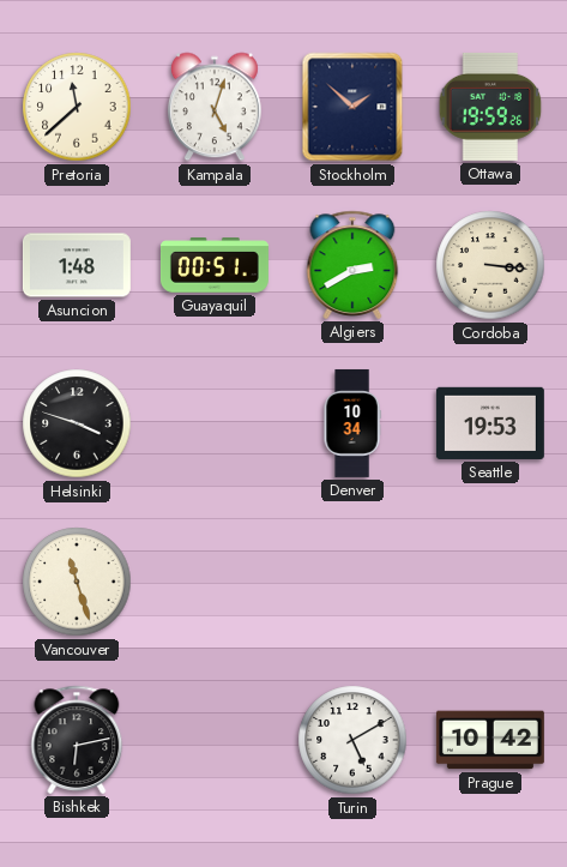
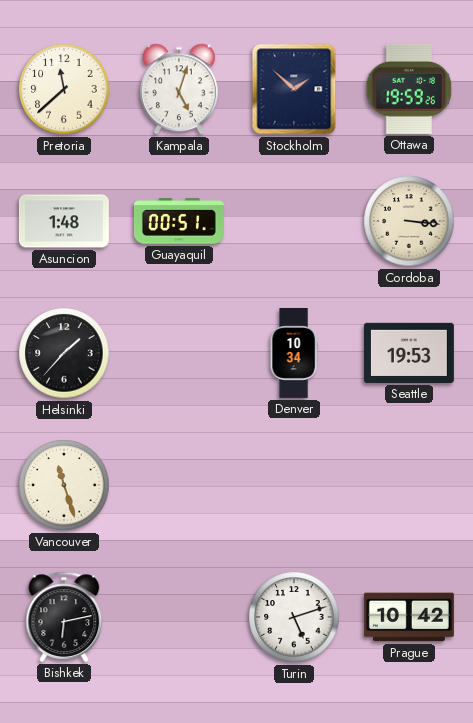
Algiers: 2:40 -> none (352, 265)
Helsinki: 3:48 -> 1:37 (64, 353)
Turin: 5:10 -> 5:12 (294, 617)
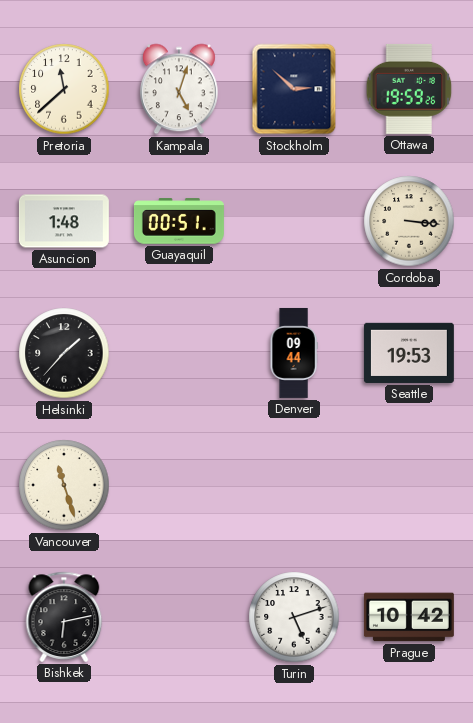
Stockholm: 1:52 -> 2:52 (294, 89)
Denver: 10:34 -> 09:44 (294, 353)
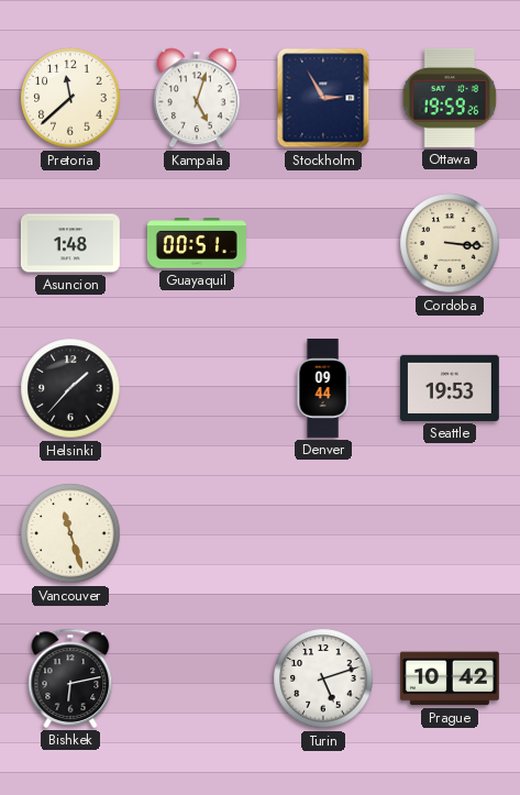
Stockholm: 2:52 -> 2:55 (323, 98)
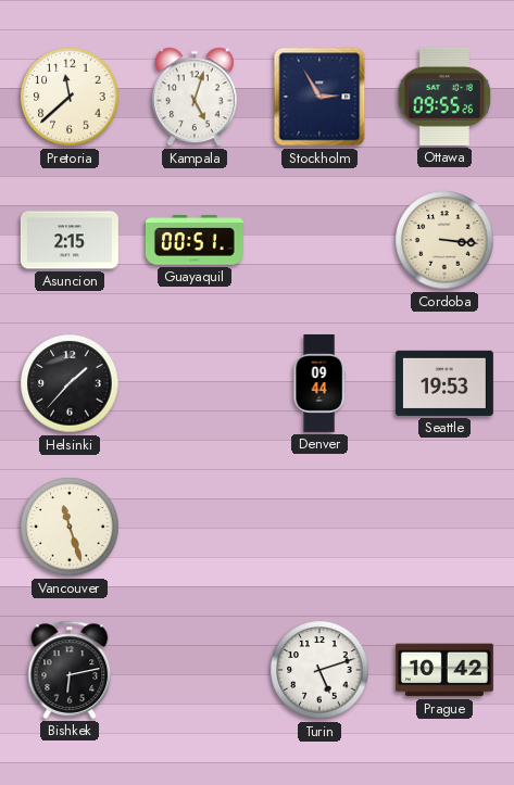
Ottawa: 19:59 -> 09:55 (444, 97)
Asuncion: 1:48 -> 2:15 (70, 240)
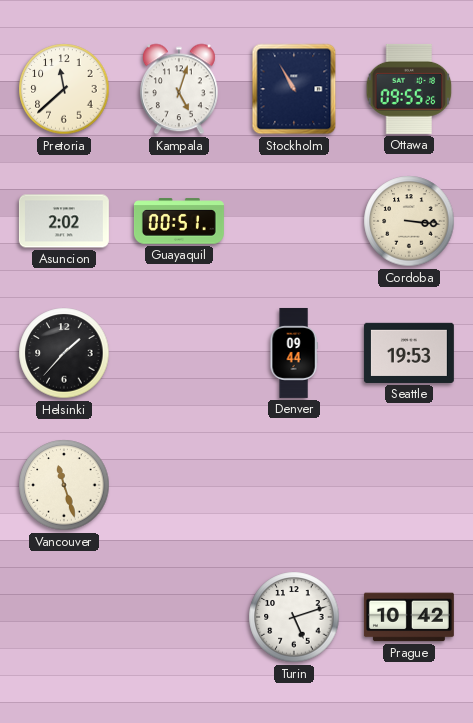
Stockholm: 2:55 -> 10:55 (294, 89)
Asuncion: 2:15 -> 2:02 (64, 221)
Bishkek: 6:13 -> none (70, 670)
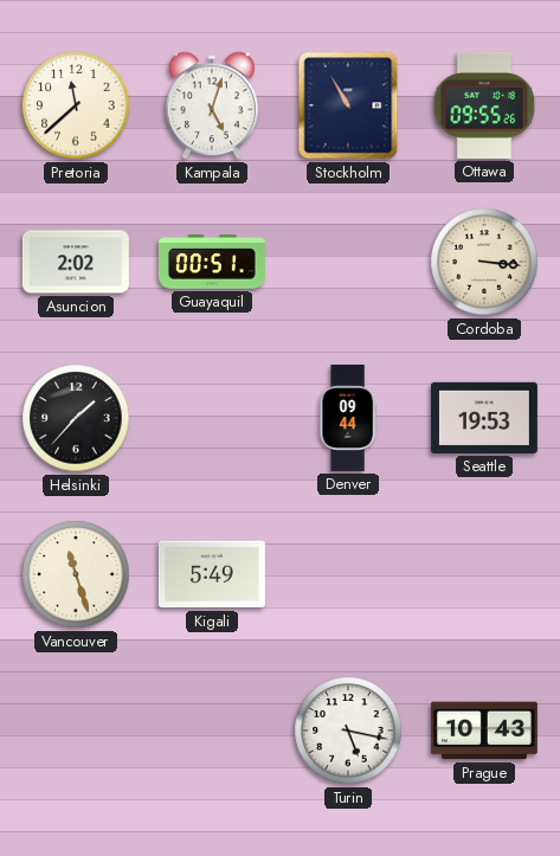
Kigali: none -> 5:49 (212, 574)
Turin: 5:12 -> 5:17 (348, 731)
Prague: 10:42 -> 10:43 (484, 731)
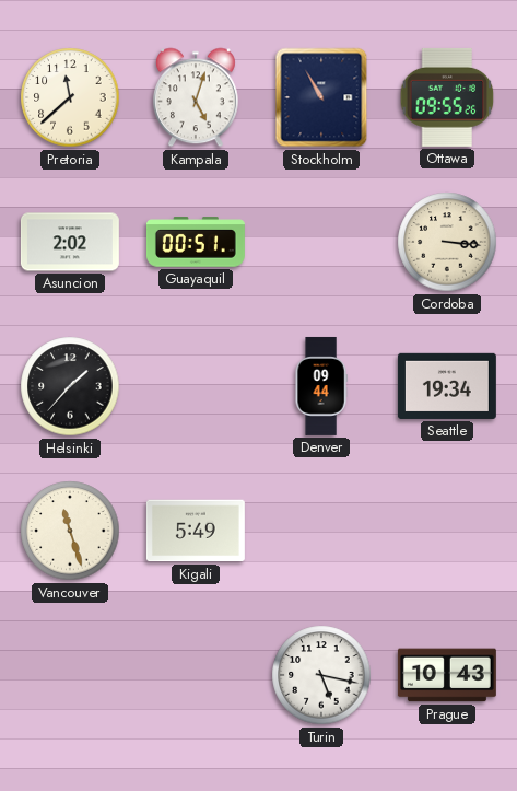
Seattle: 19:53 -> 19:34 (447, 386)
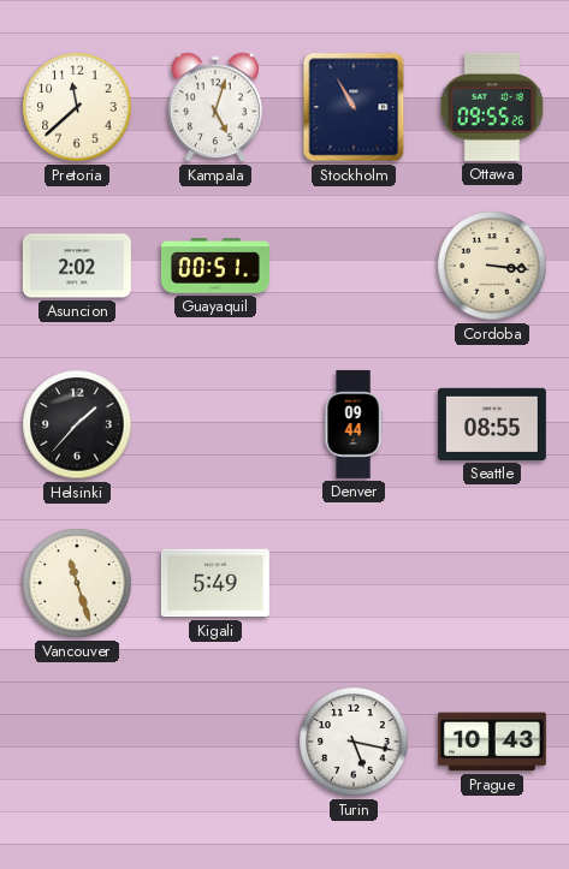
Seattle: 19:34 -> 08:55 (492, 424)
